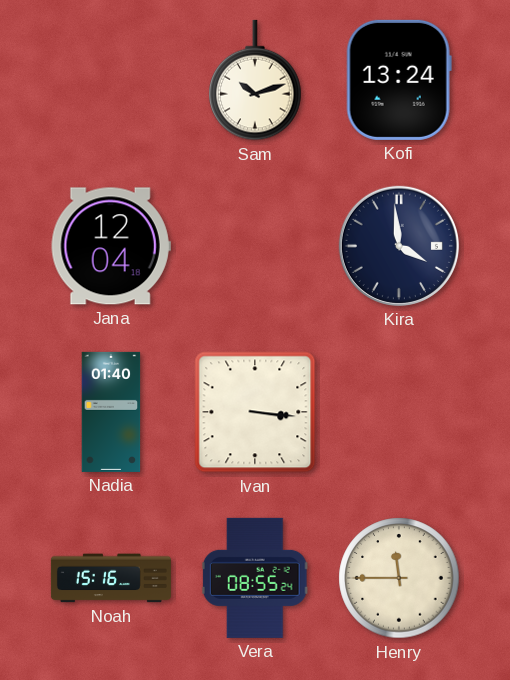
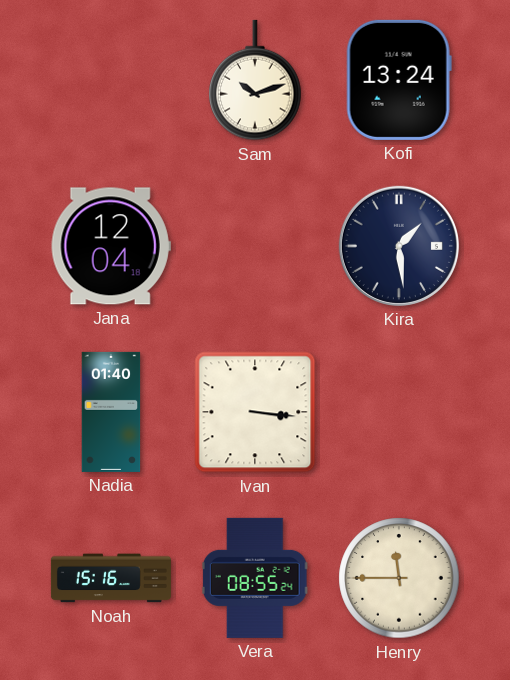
Kira: 3:59 -> 1:29 (399, 246)
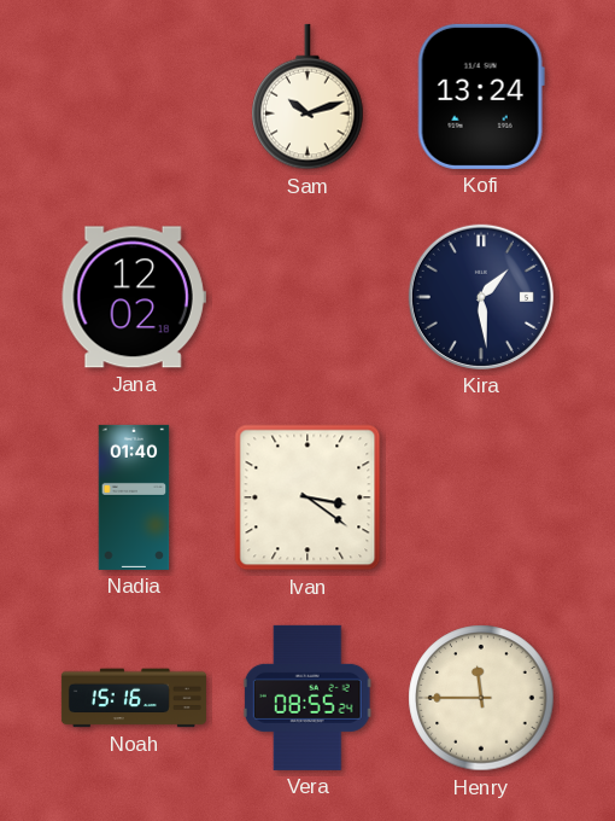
Jana: 12:04 -> 12:02 (134, 297)
Ivan: 3:16 -> 3:21 (307, 497)
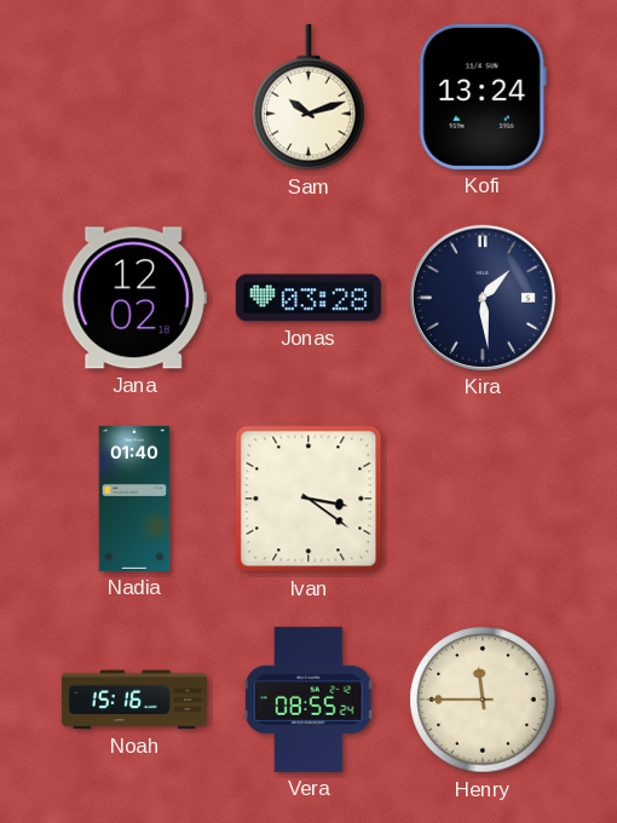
Jonas: none -> 03:28 (308, 298)
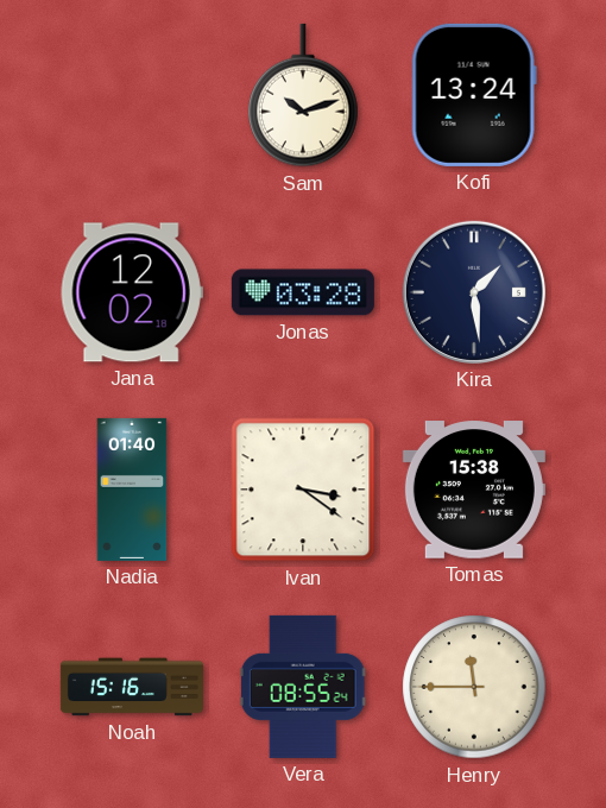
Tomas: none -> 15:38 (474, 490)
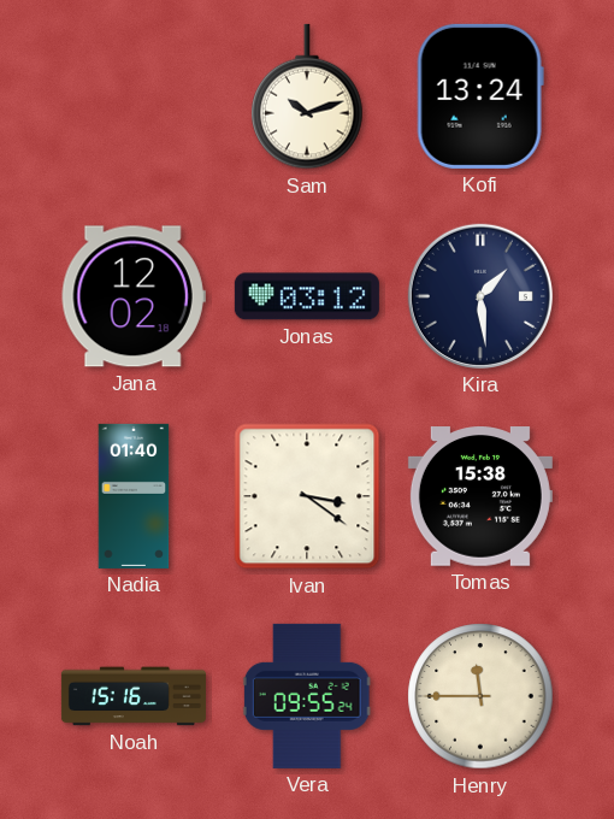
Jonas: 03:28 -> 03:12 (307, 296)
Vera: 08:55 -> 09:55 (307, 696)
